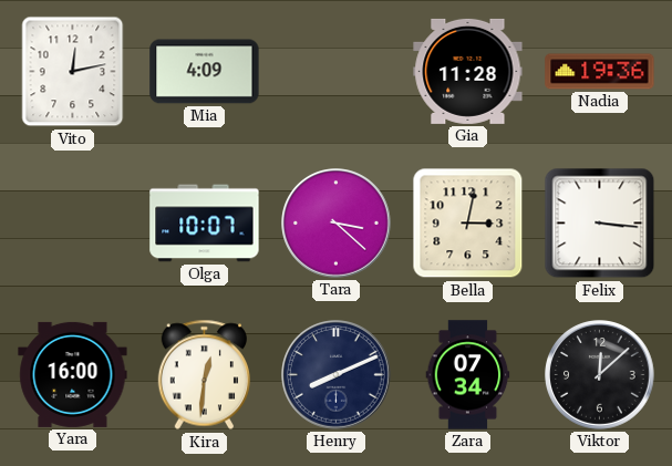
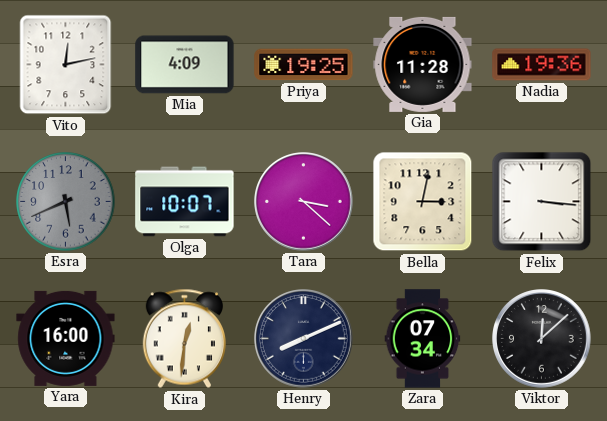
Priya: none -> 19:25 (304, 65)
Esra: none -> 5:41 (66, 202)
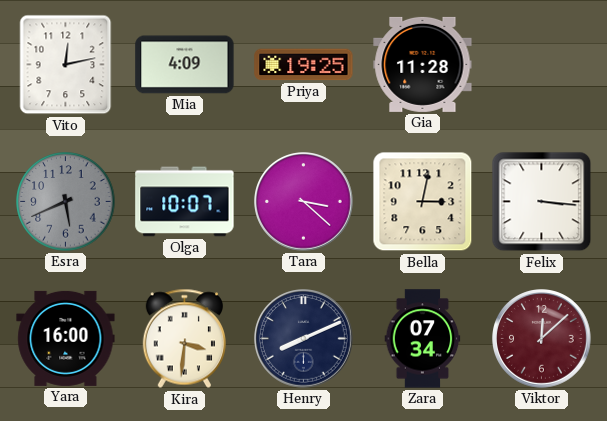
Nadia: 19:36 -> none (542, 65)
Kira: 12:31 -> 3:31 (184, 339)
Viktor dial: black -> burgundy (542, 339)
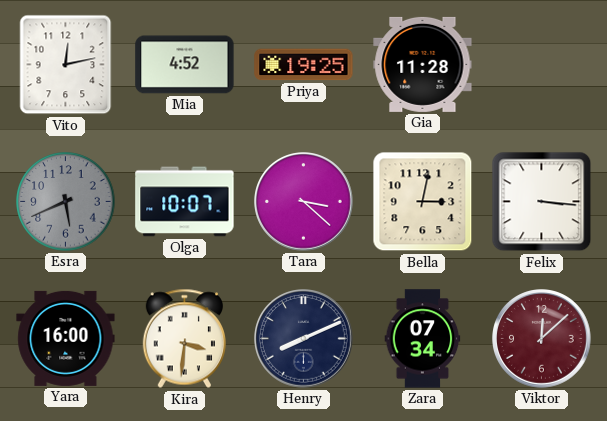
Mia: 4:09 -> 4:52 (185, 65)
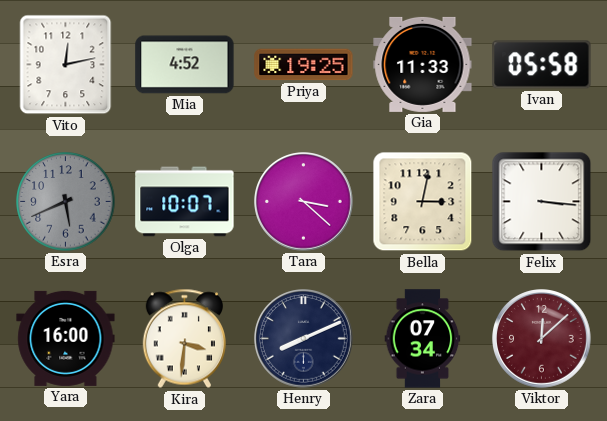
Gia: 11:28 -> 11:33 (423, 64)
Ivan: none -> 05:58 (542, 65)
